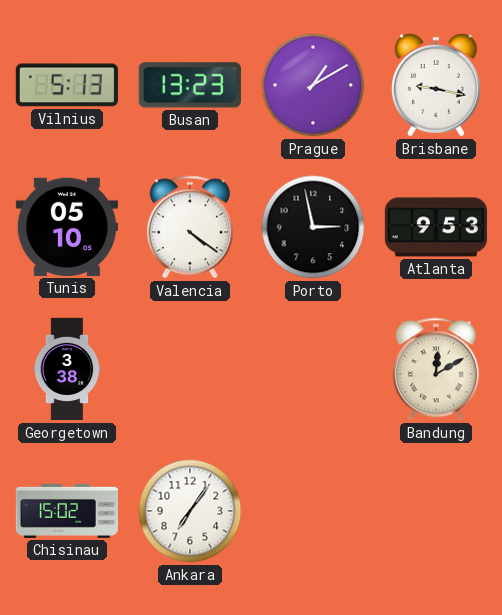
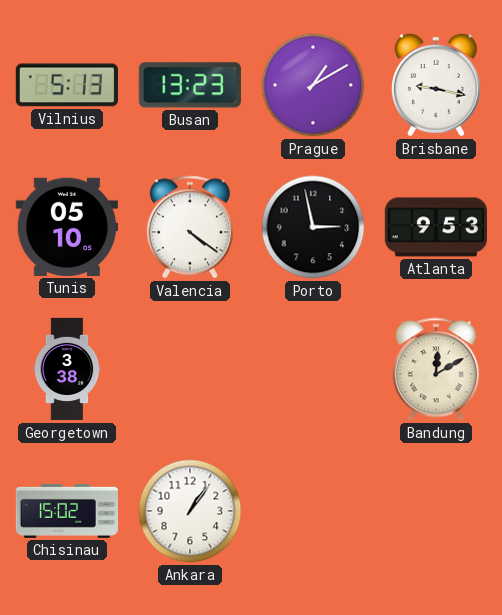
Ankara: 7:06 -> 1:06 (190, 511)
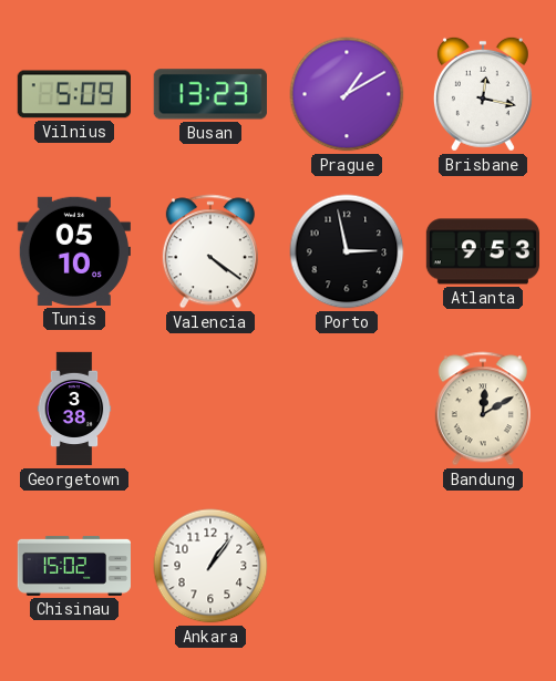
Vilnius: 5:13 -> 5:09 (74, 94)
Brisbane: 9:17 -> 12:17 (483, 94)
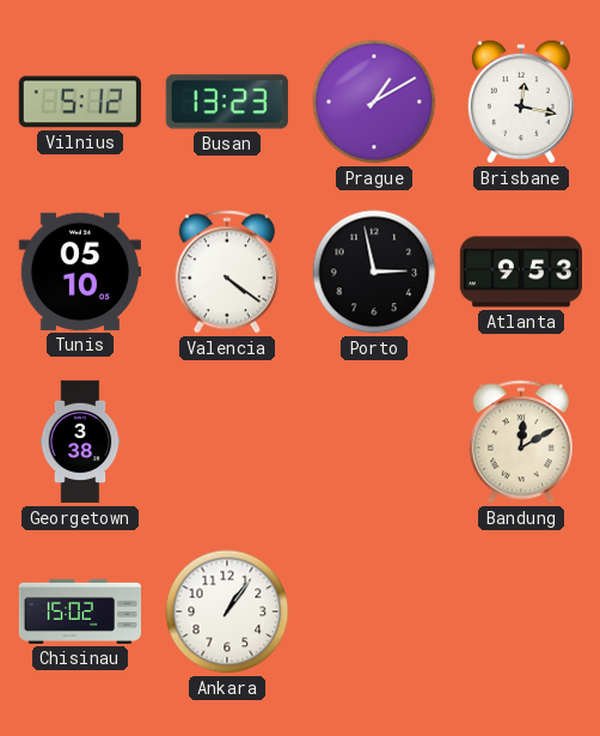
Vilnius: 5:09 -> 5:12 (80, 102)
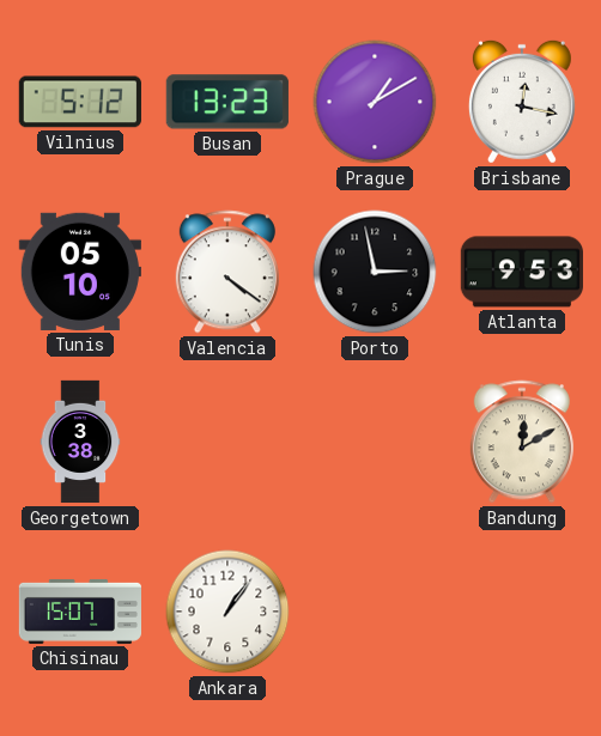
Chisinau: 15:02 -> 15:07 (79, 612)
